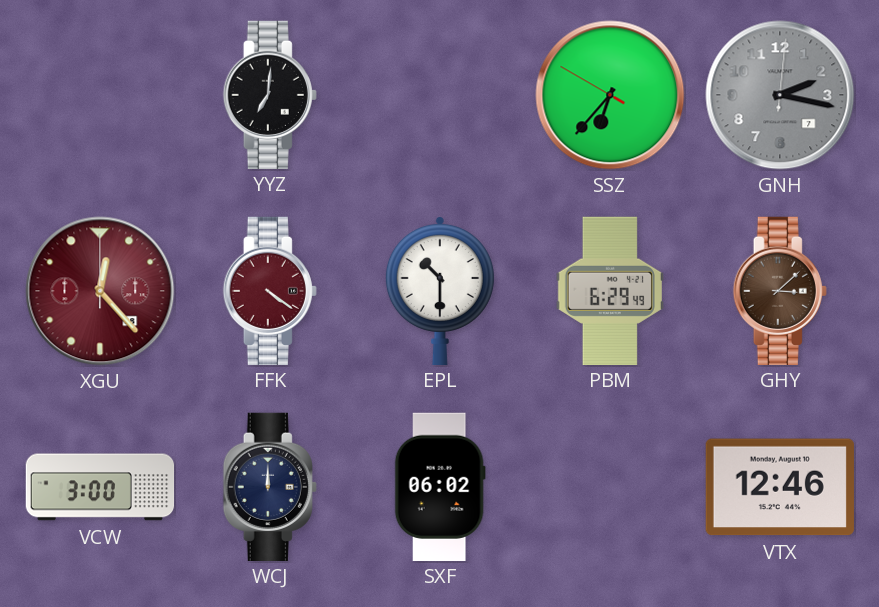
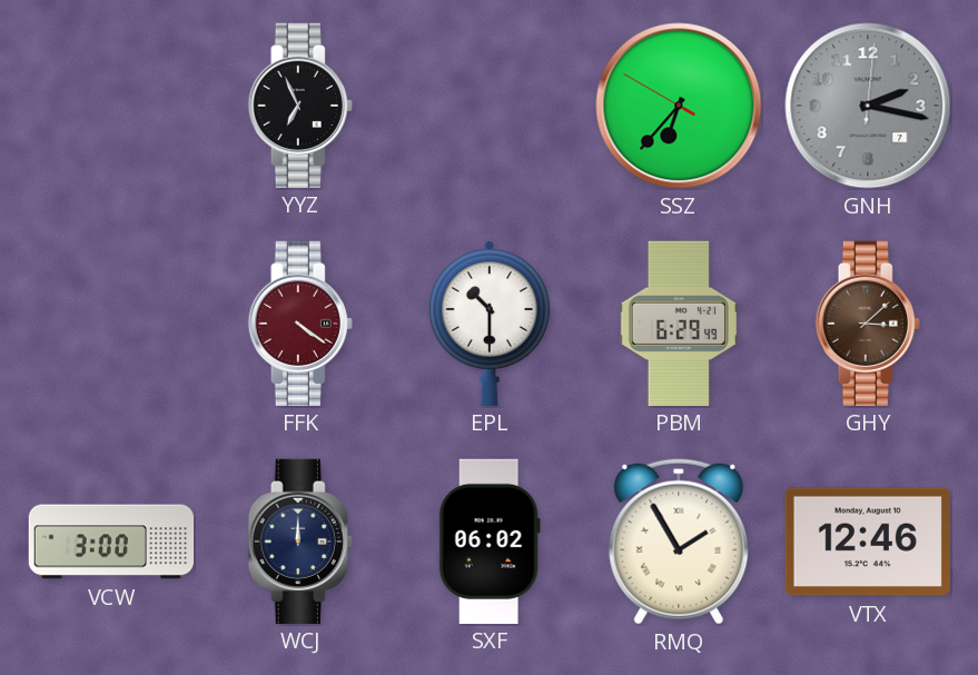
YYZ: 7:01 -> 6:56 (300, 105)
XGU: 12:23 -> none (100, 291)
RMQ: none -> 1:55 (679, 542)
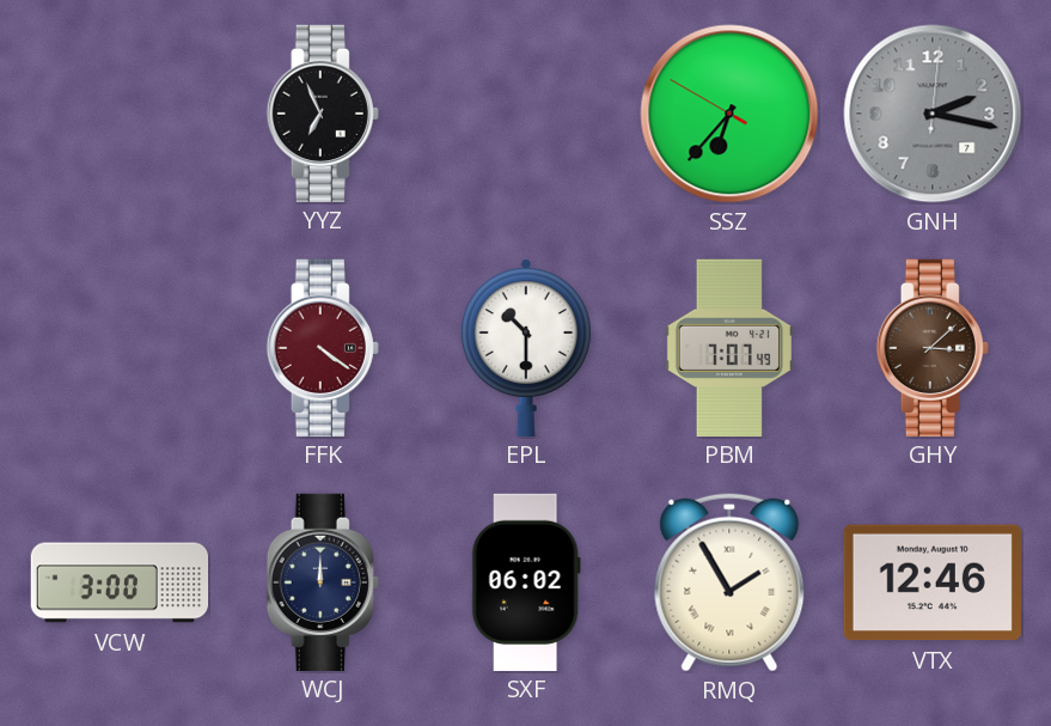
PBM: 6:29 -> 7:07 (729, 347)
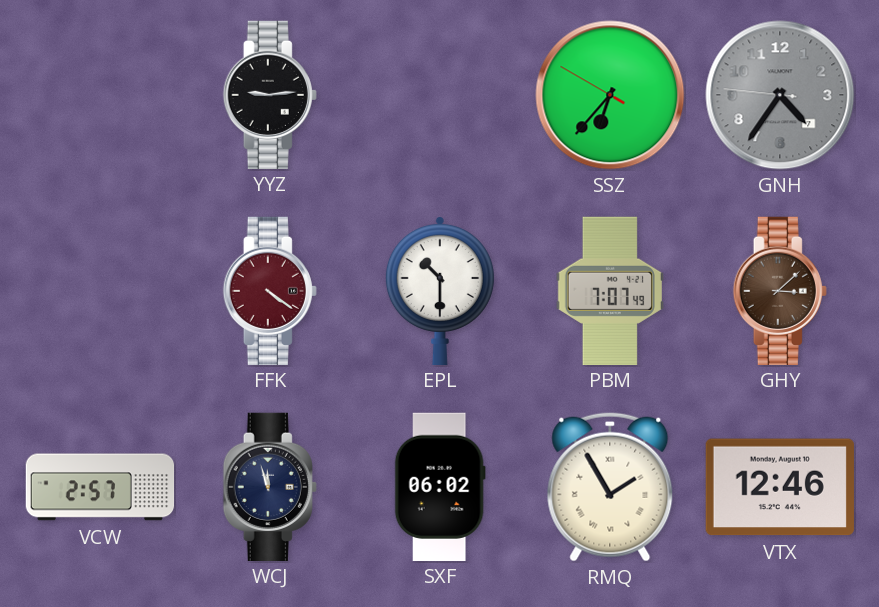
YYZ: 6:56 -> 9:14 (270, 94)
GNH: 2:17 -> 4:35 (780, 95)
VCW: 3:00 -> 2:57 (100, 487)
WCJ: 12:00 -> 11:57 (270, 486)
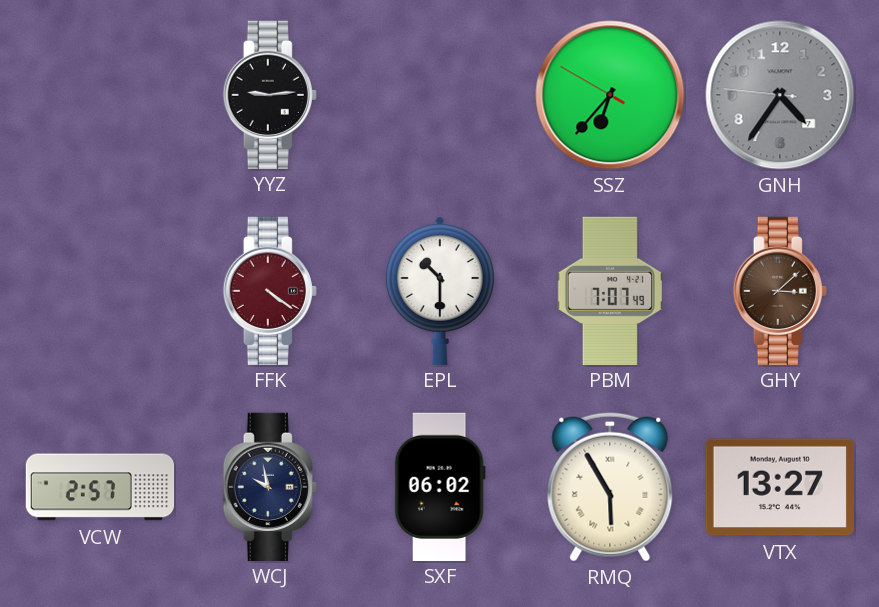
WCJ: 11:57 -> 9:58 (270, 486)
RMQ: 1:55 -> 5:55 (610, 487)
VTX: 12:46 -> 13:27 (780, 487)
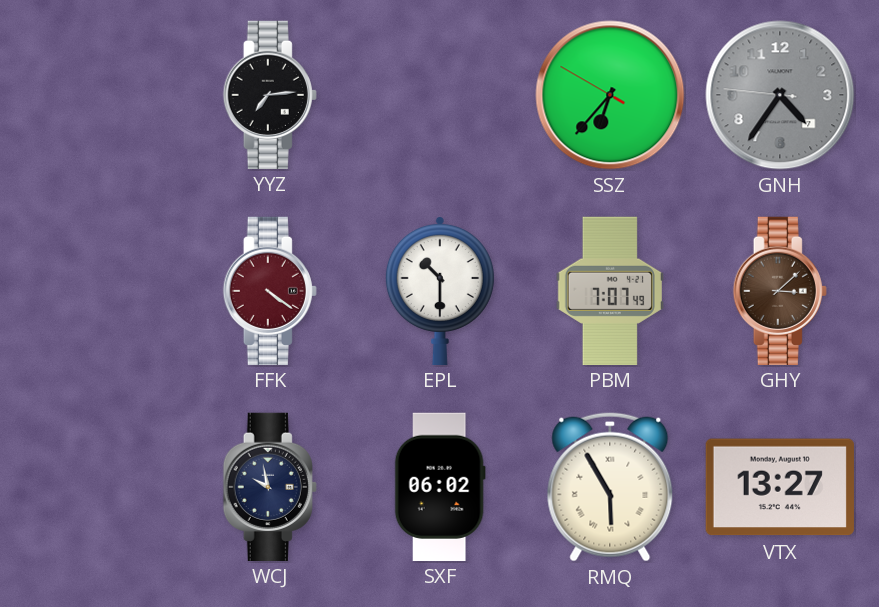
YYZ: 9:14 -> 7:14 (270, 94)
VCW: 2:57 -> none (100, 487)
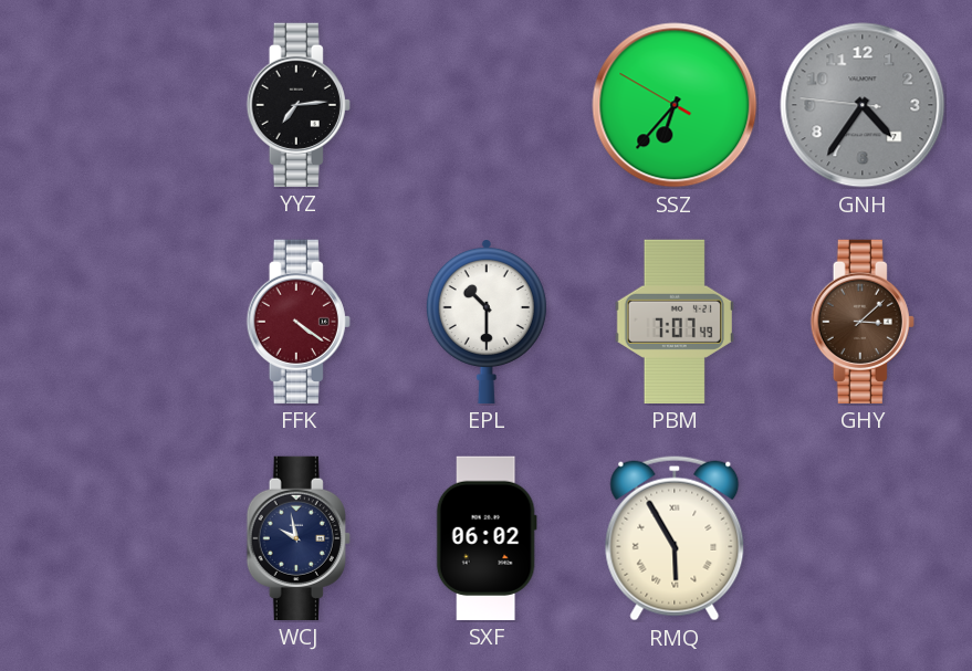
VTX: 13:27 -> none (780, 487)
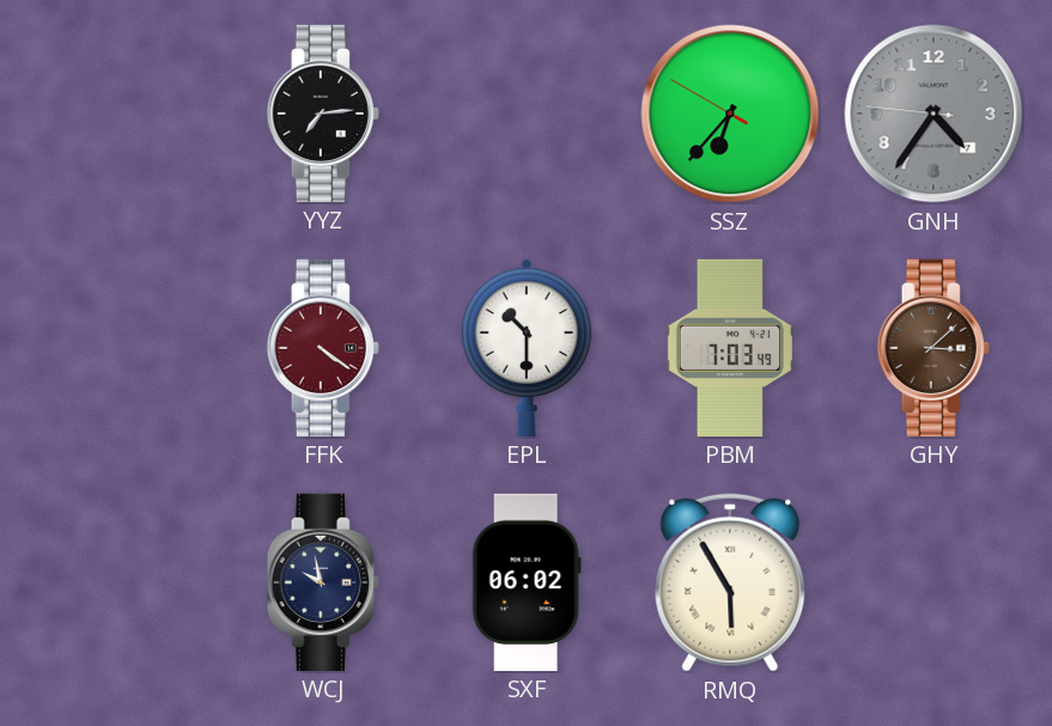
PBM: 7:07 -> 7:03 (730, 347)
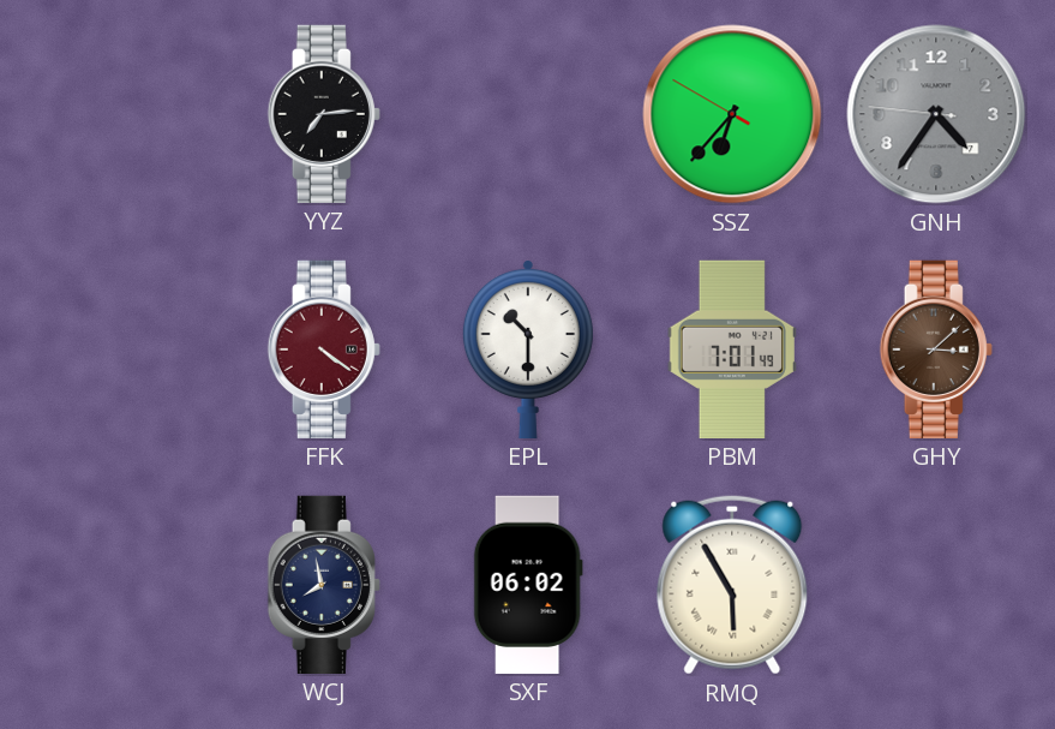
PBM: 7:03 -> 7:01 (732, 348)
WCJ: 9:58 -> 7:58 (324, 584)
